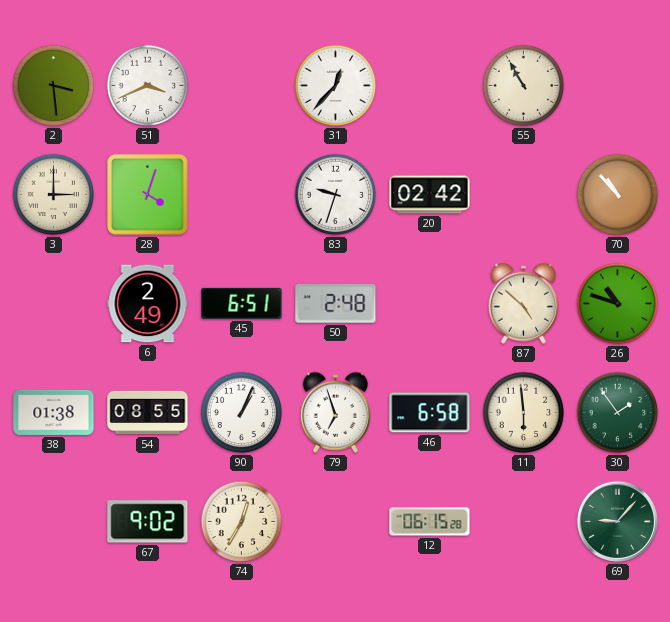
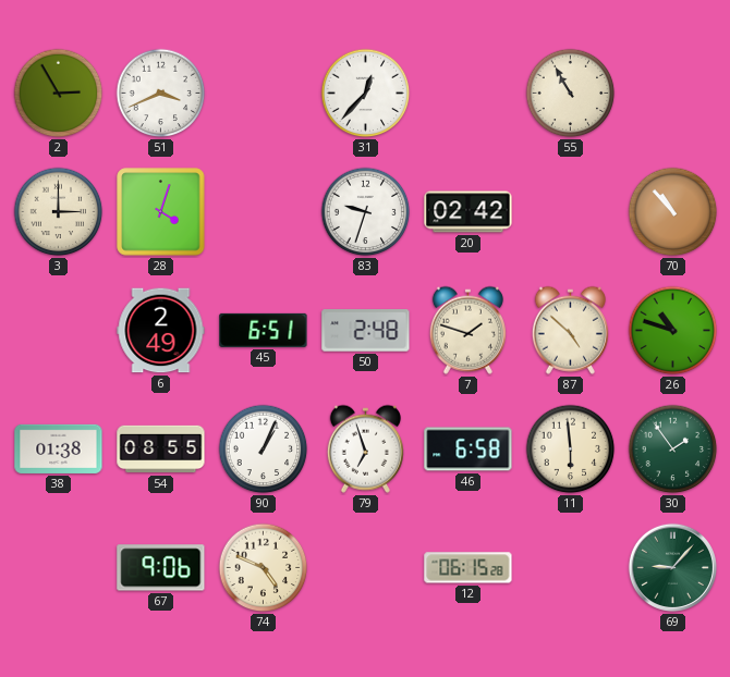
2: 3:29 -> 2:55 (59, 94)
7: none -> 1:48 (467, 330)
67: 9:02 -> 9:06 (161, 568)
74: 12:35 -> 4:49 (264, 568)
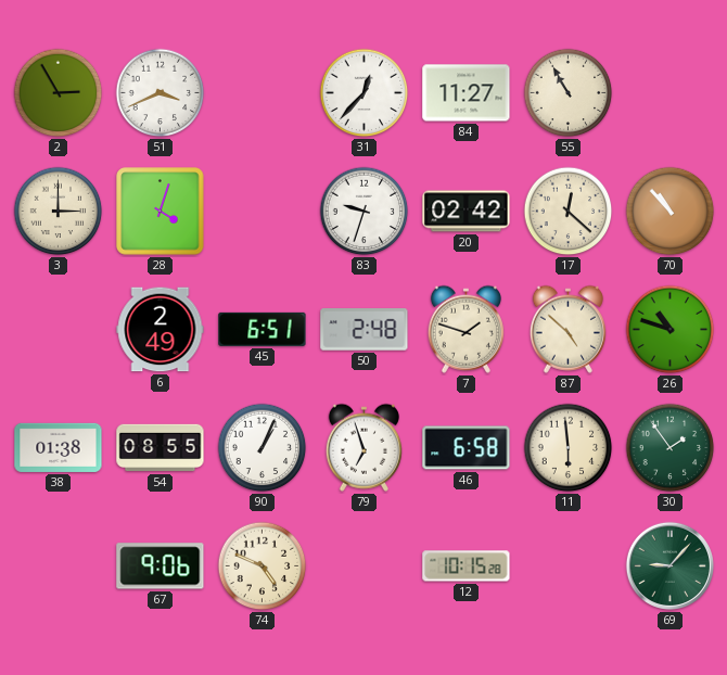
84: none -> 11:27 (467, 93)
17: none -> 12:22 (569, 212)
12: 06:15 -> 10:15 (467, 566)
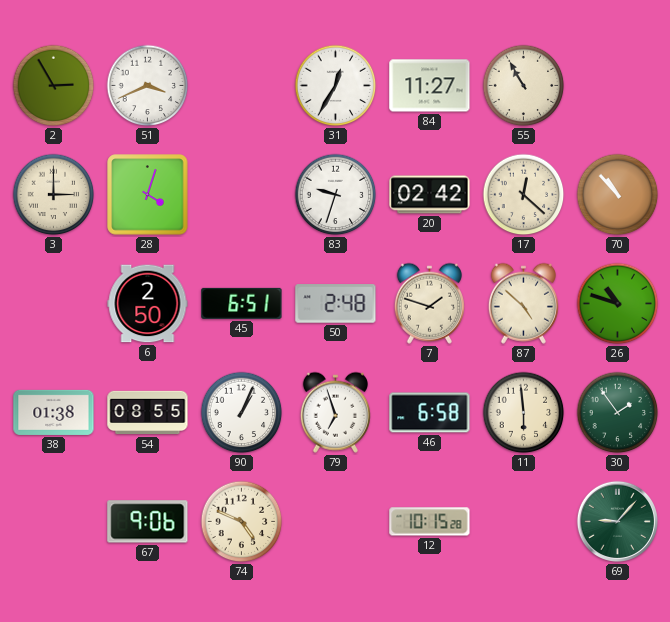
31: 12:37 -> 12:35 (336, 86)
6: 2:49 -> 2:50 (148, 304)
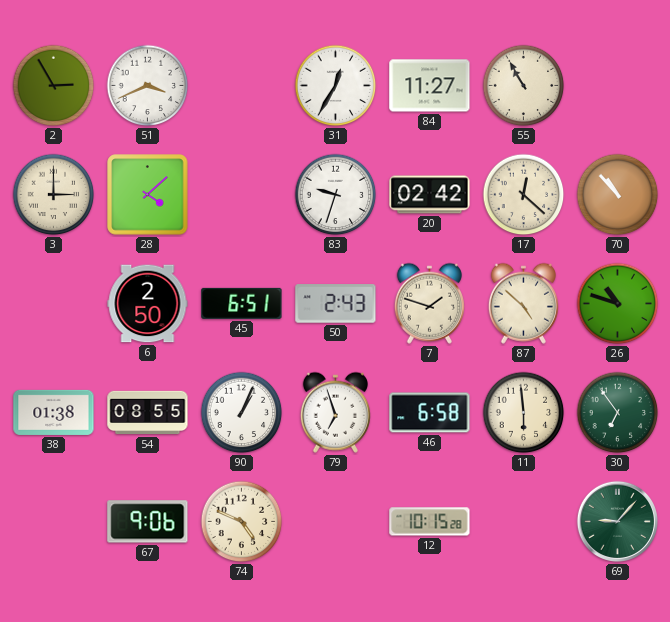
28: 4:03 -> 4:08 (148, 195)
50: 2:48 -> 2:43 (336, 304)
30: 1:54 -> 6:54 (618, 413)
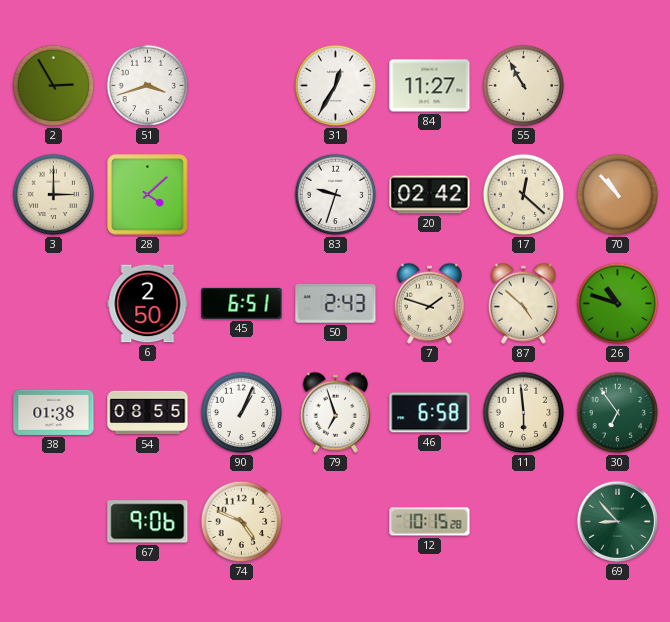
51: 3:41 -> 3:42 (148, 86)
69: 9:07 -> 8:53 (617, 521)
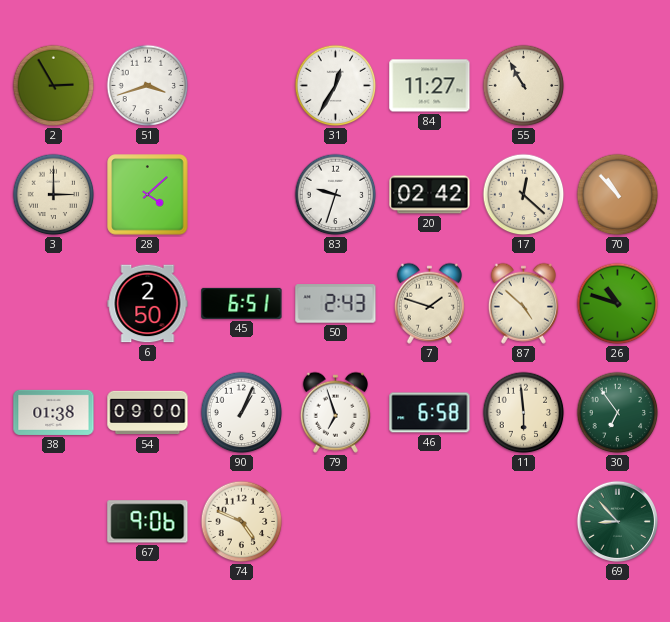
54: 08:55 -> 09:00 (148, 413)
12: 10:15 -> none (430, 522)
